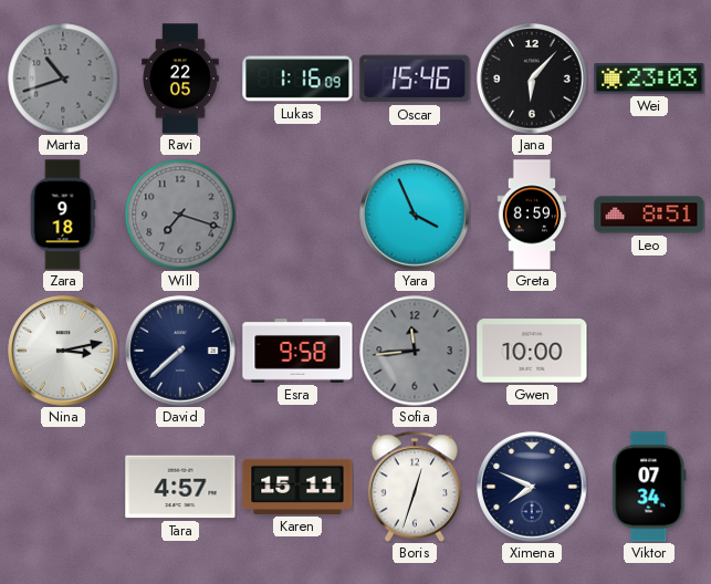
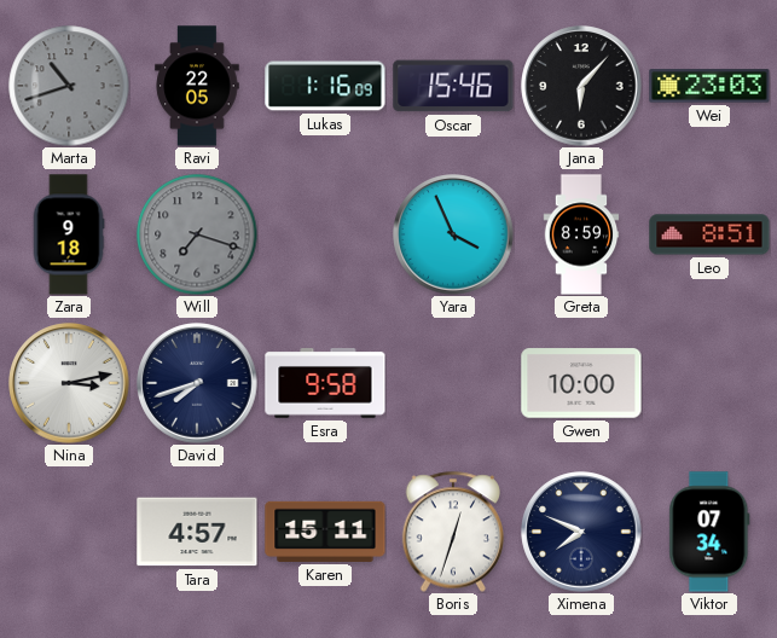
David: 7:38 -> 7:42 (197, 383)
Sofia: 11:44 -> none (415, 351)
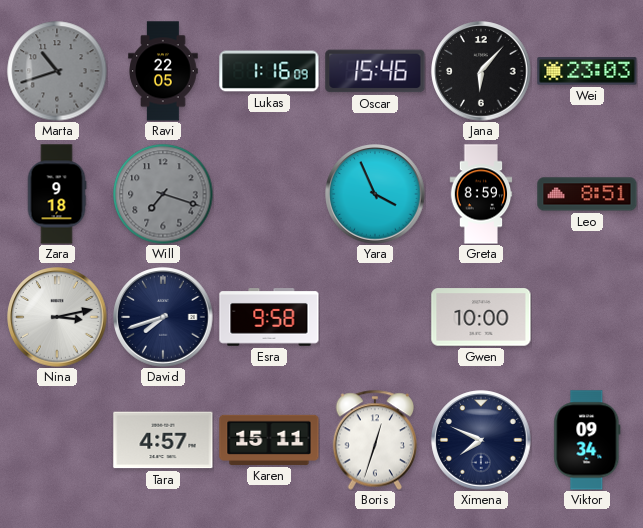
Viktor: 07:34 -> 09:34 (587, 440)
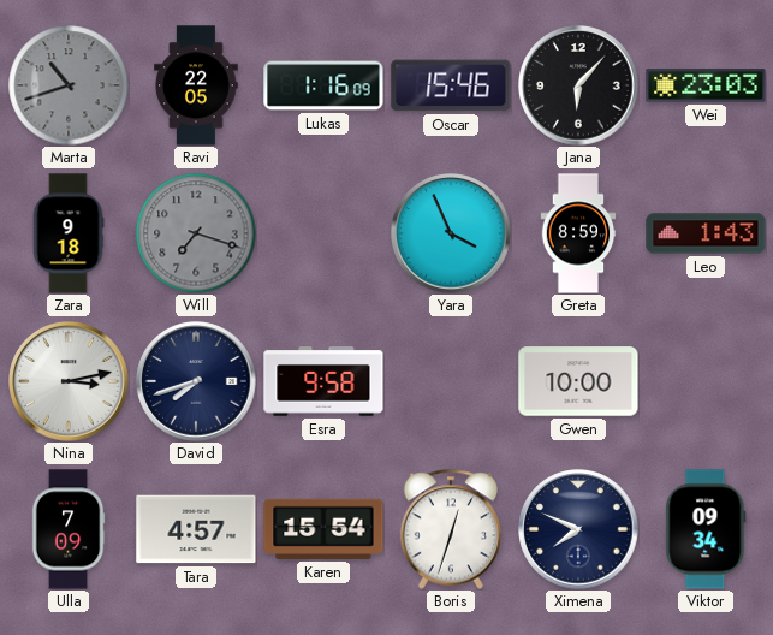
Leo: 8:51 -> 1:43 (706, 233)
Ulla: none -> 7:09 (69, 529)
Karen: 15:11 -> 15:54 (323, 529)
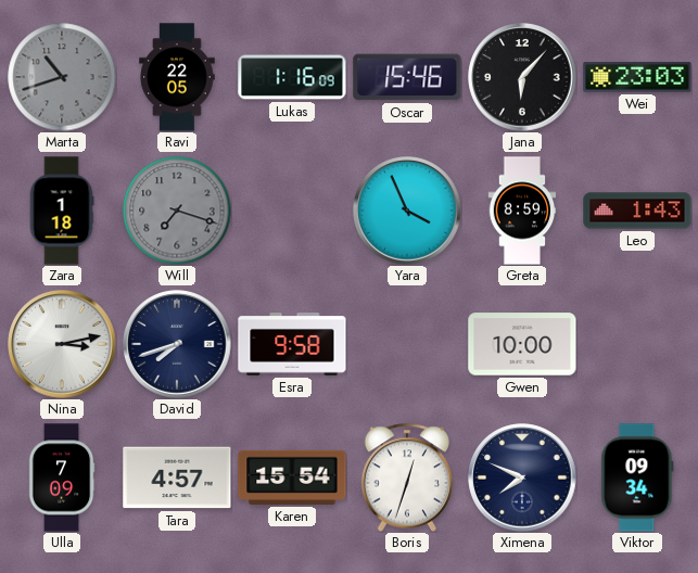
Zara: 9:18 -> 1:18 (62, 211)
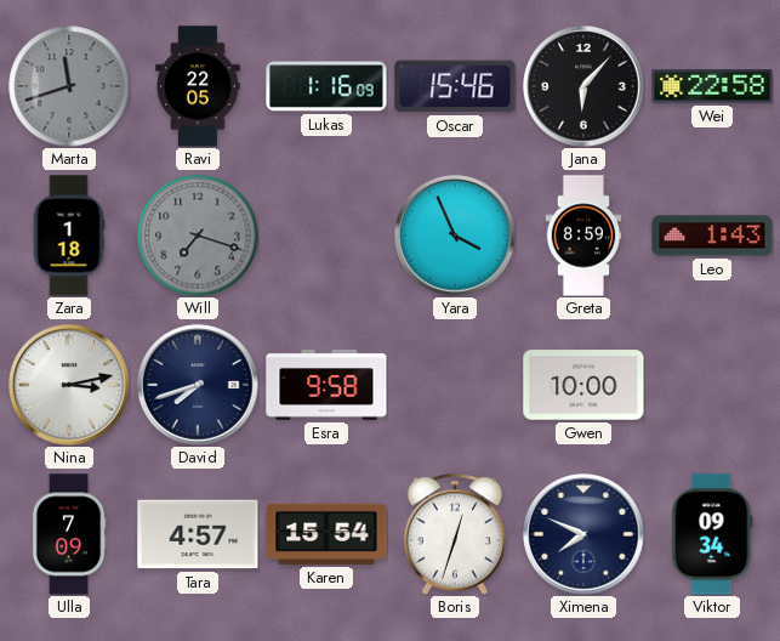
Marta: 10:42 -> 11:42 (69, 86)
Wei: 23:03 -> 22:58 (712, 86)
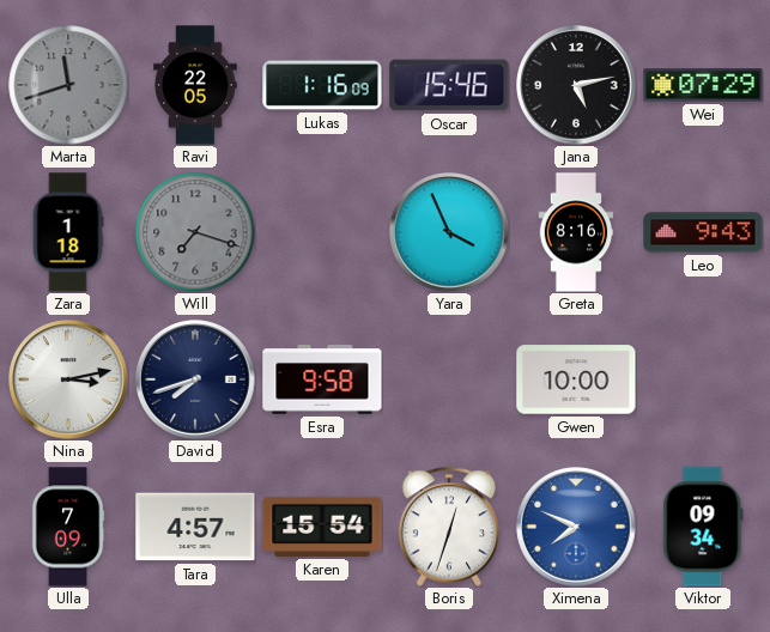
Jana: 6:07 -> 5:13 (576, 85)
Wei: 22:58 -> 07:29 (703, 85)
Greta: 8:59 -> 8:16 (576, 232)
Leo: 1:43 -> 9:43 (703, 232)
Ximena dial: navy -> blue (576, 527)
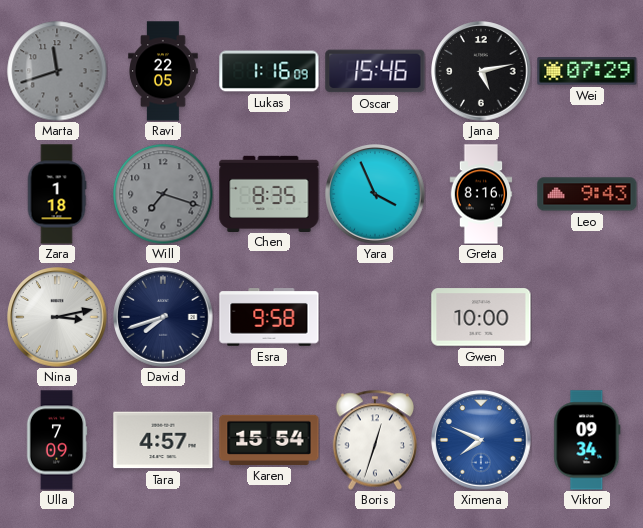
Chen: none -> 8:35 (269, 193)
